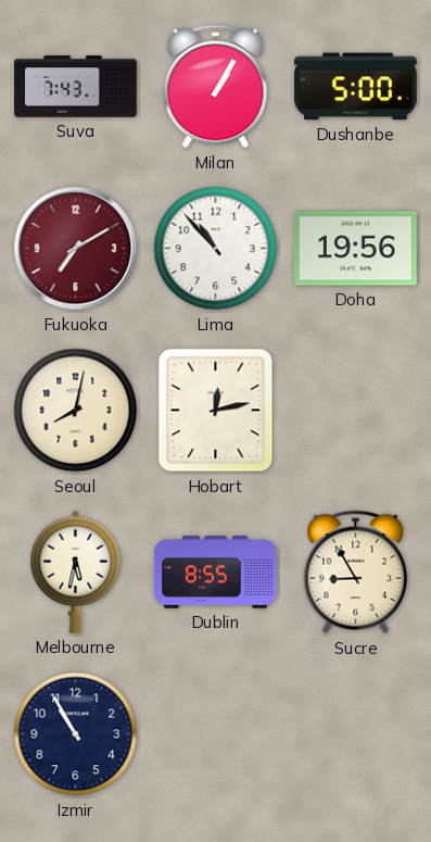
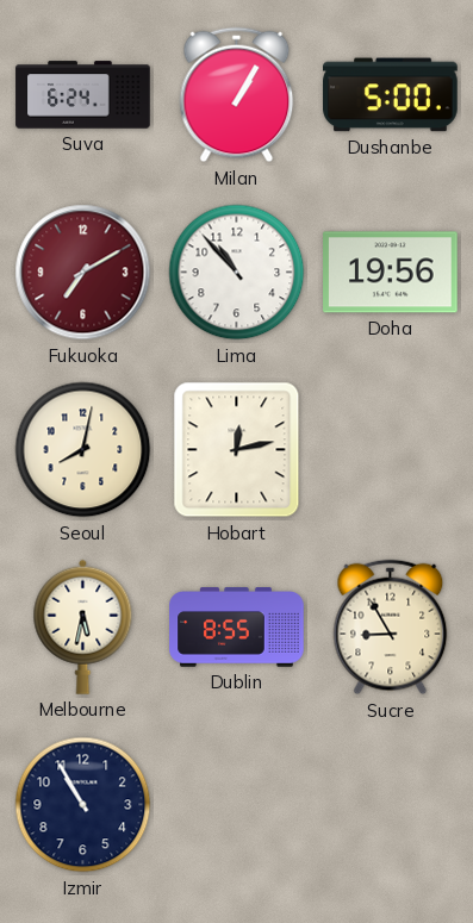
Suva: 7:43 -> 6:24 (83, 95)
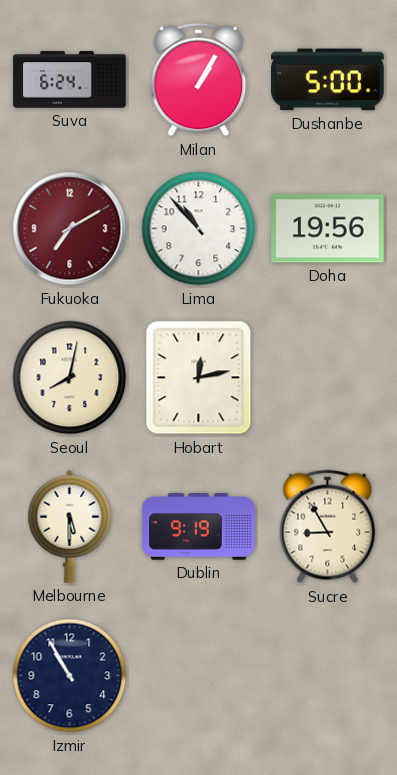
Melbourne: 5:32 -> 5:30 (70, 526)
Dublin: 8:55 -> 9:19 (199, 527)
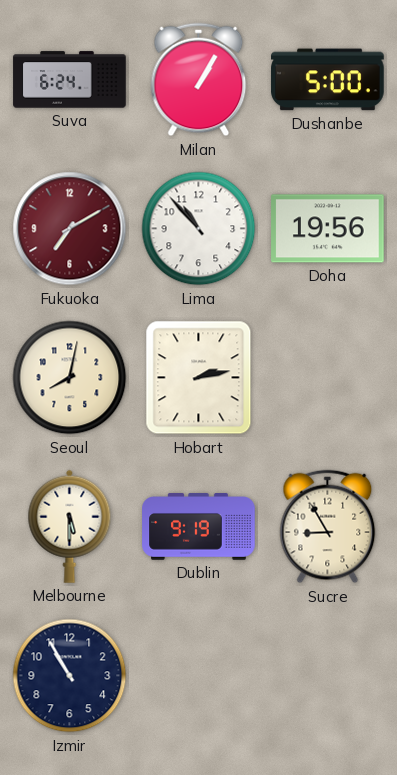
Hobart: 12:13 -> 2:13 (199, 378)
